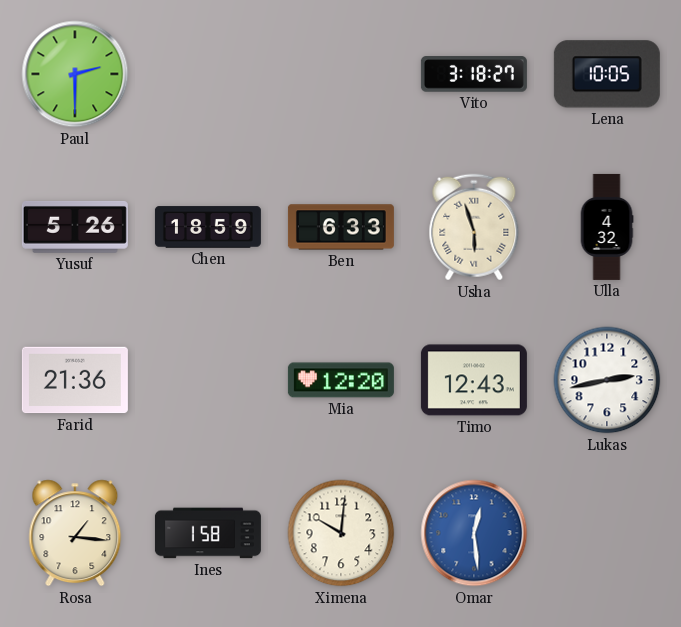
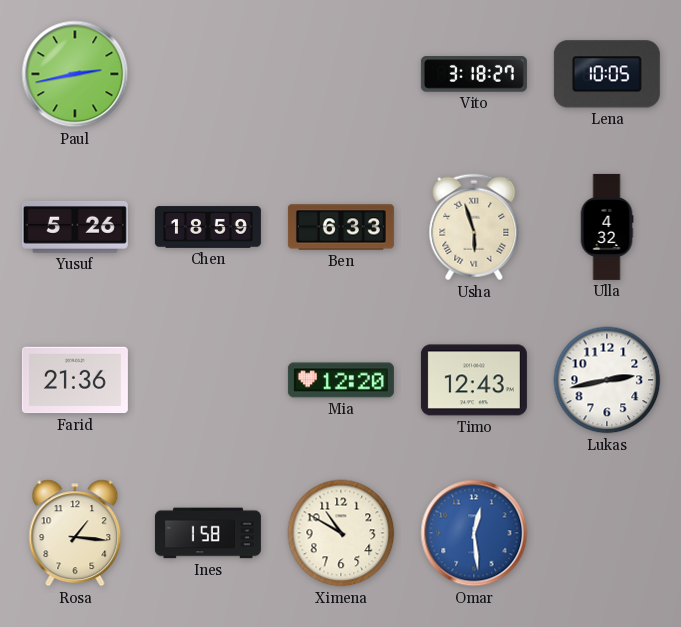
Paul: 2:30 -> 2:43 (75, 74)
Ximena: 10:01 -> 10:50 (341, 533)
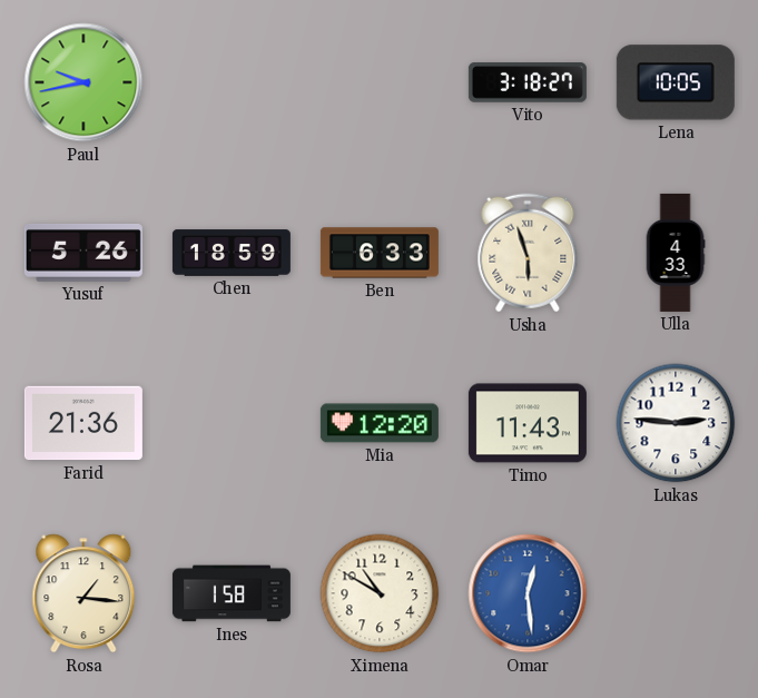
Paul: 2:43 -> 9:43 (83, 82)
Ulla: 4:32 -> 4:33 (676, 253)
Timo: 12:43 -> 11:43 (528, 423)
Lukas: 2:43 -> 2:46 (676, 423)
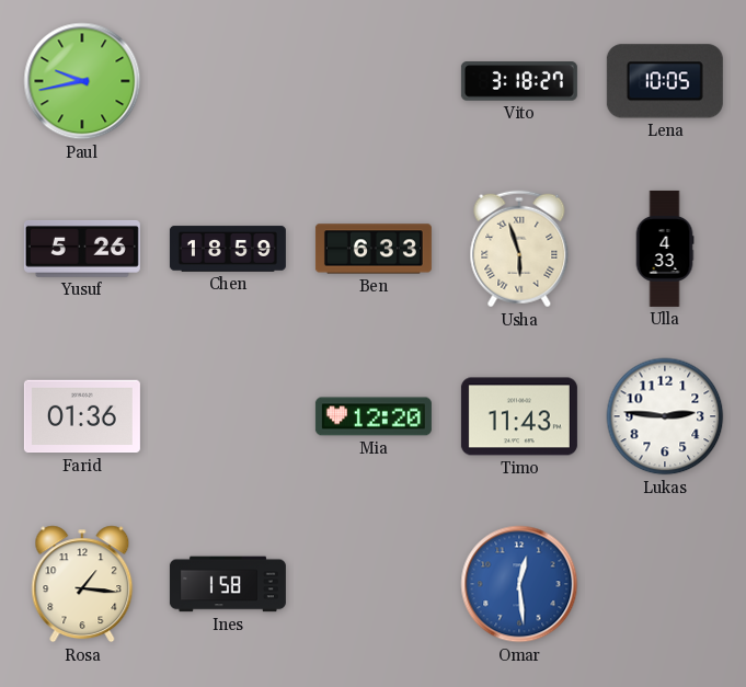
Farid: 21:36 -> 01:36 (82, 416)
Ximena: 10:50 -> none (380, 593)
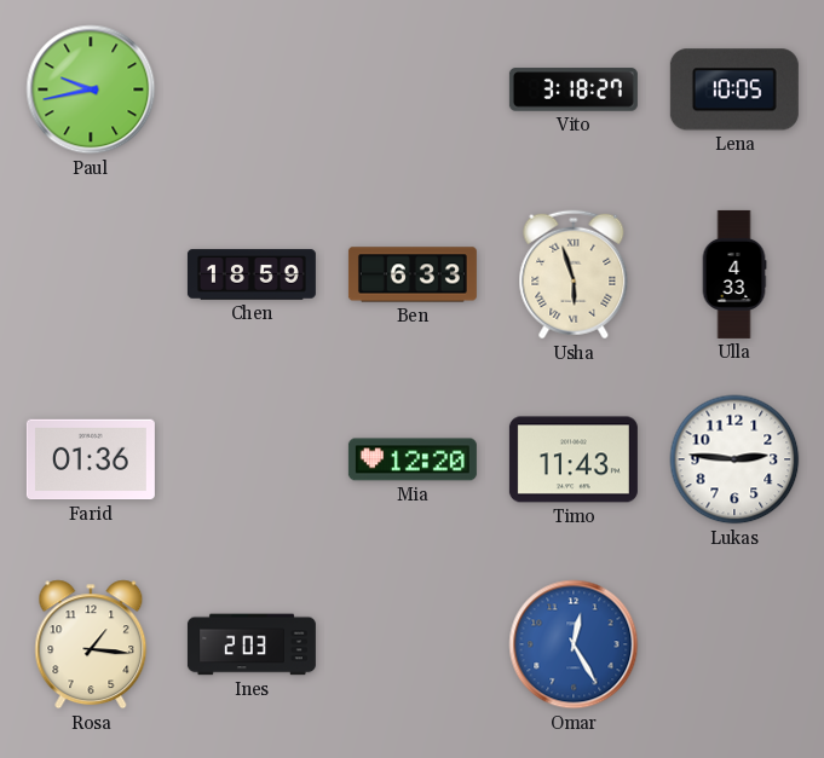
Yusuf: 5:26 -> none (82, 249)
Ines: 1:58 -> 2:03 (252, 644)
Omar: 12:29 -> 12:25 (574, 644)
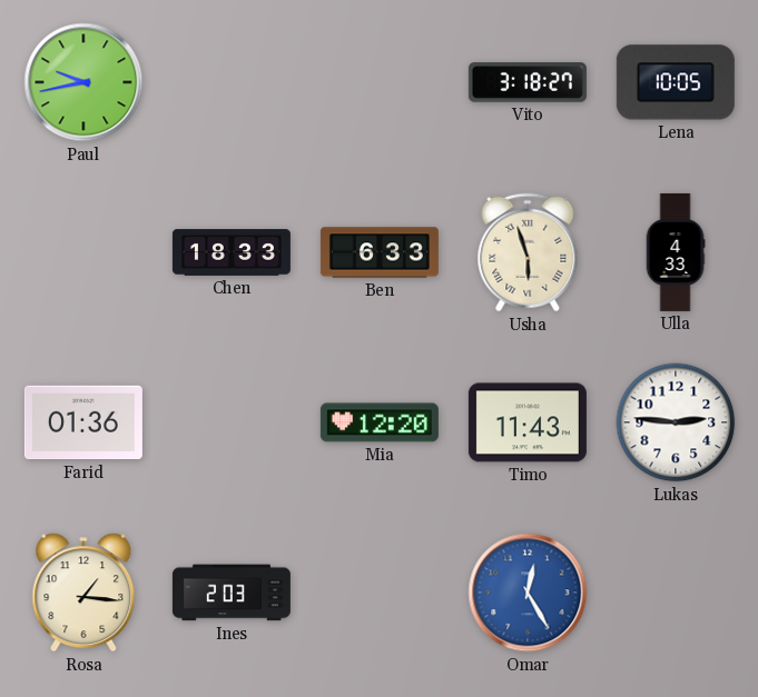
Chen: 18:59 -> 18:33 (232, 252)
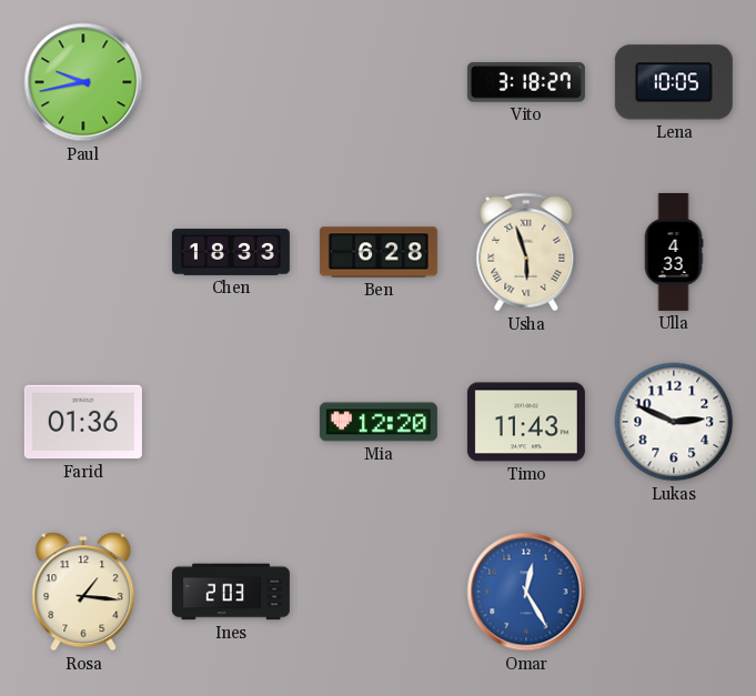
Ben: 6:33 -> 6:28 (379, 252)
Lukas: 2:46 -> 2:49 (674, 422)
